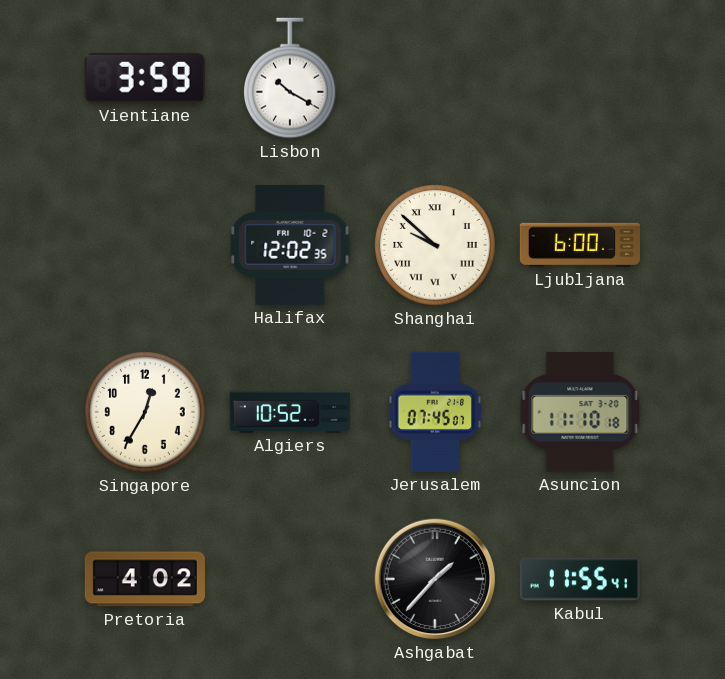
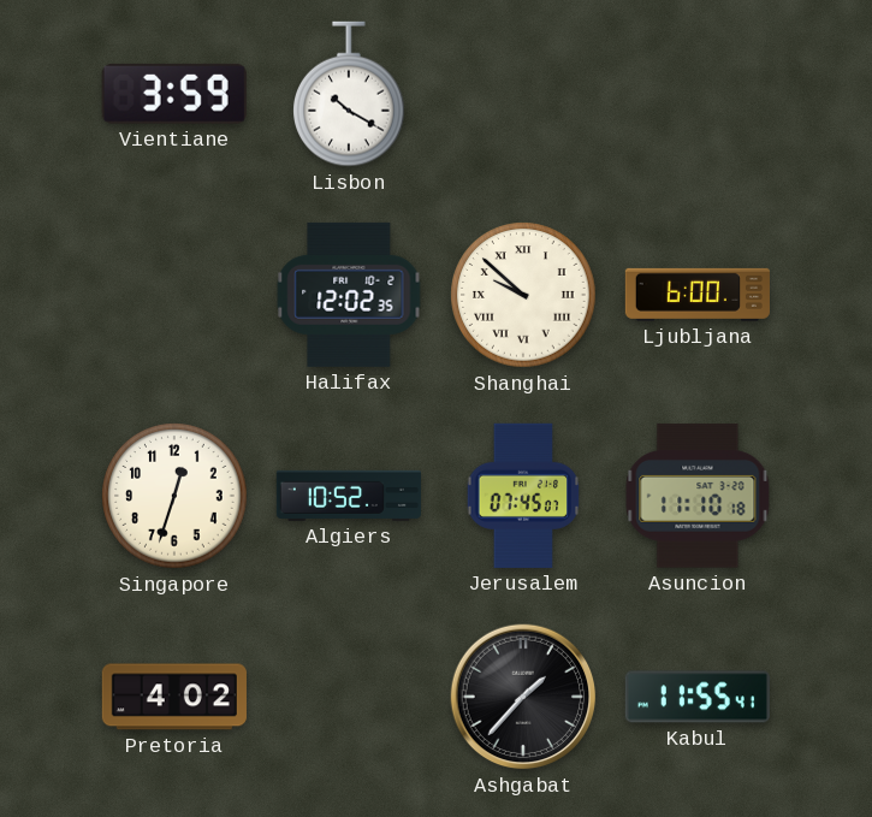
Singapore: 12:35 -> 12:33 (174, 496)
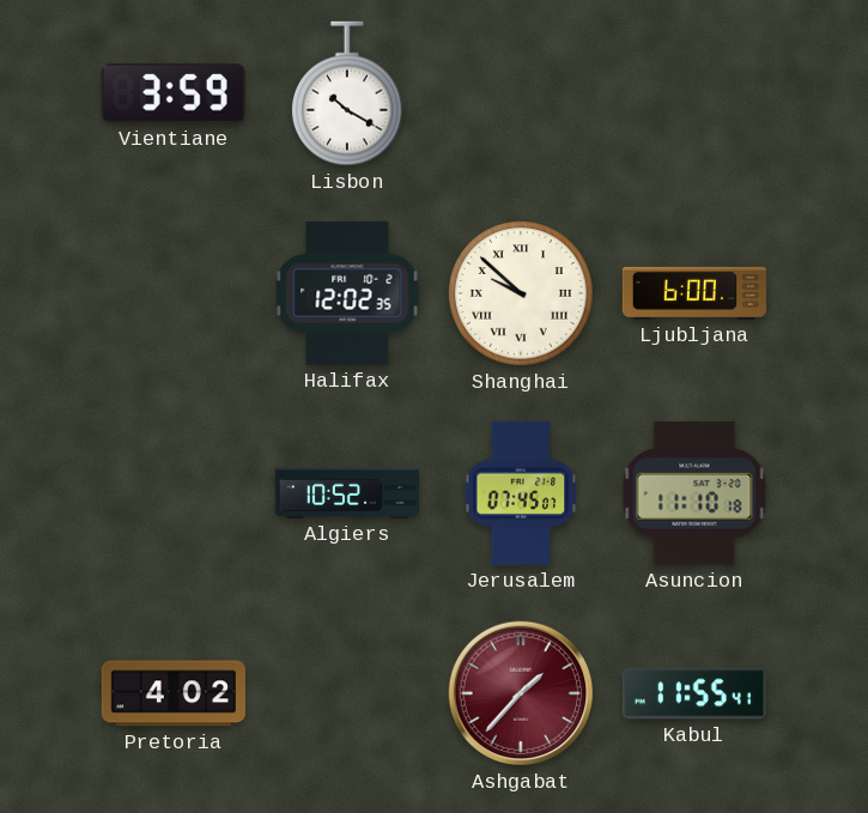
Singapore: 12:33 -> none (174, 496)
Ashgabat dial: black -> burgundy (521, 693)
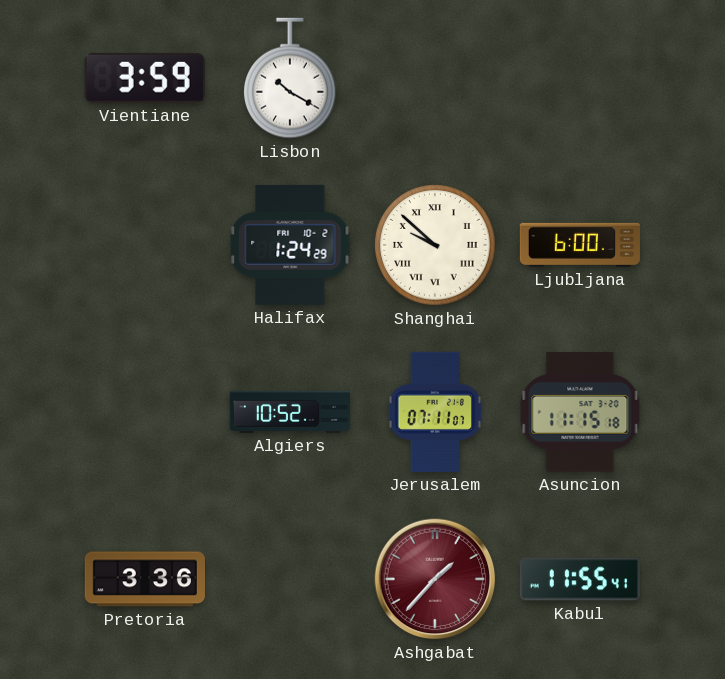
Halifax: 12:02 -> 1:24 (290, 245)
Jerusalem: 07:45 -> 07:11 (435, 412)
Asuncion: 11:10 -> 11:15 (580, 412)
Pretoria: 4:02 -> 3:36 (145, 579)
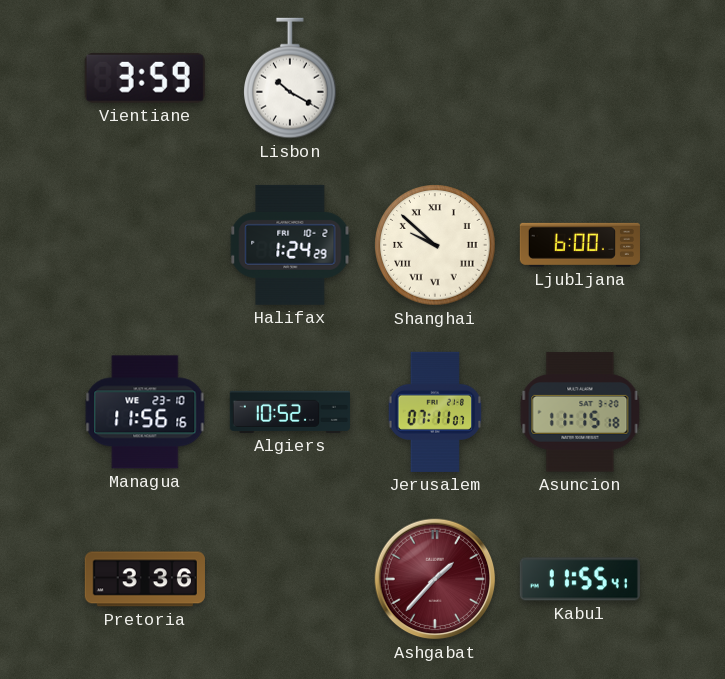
Managua: none -> 11:56 (145, 412)
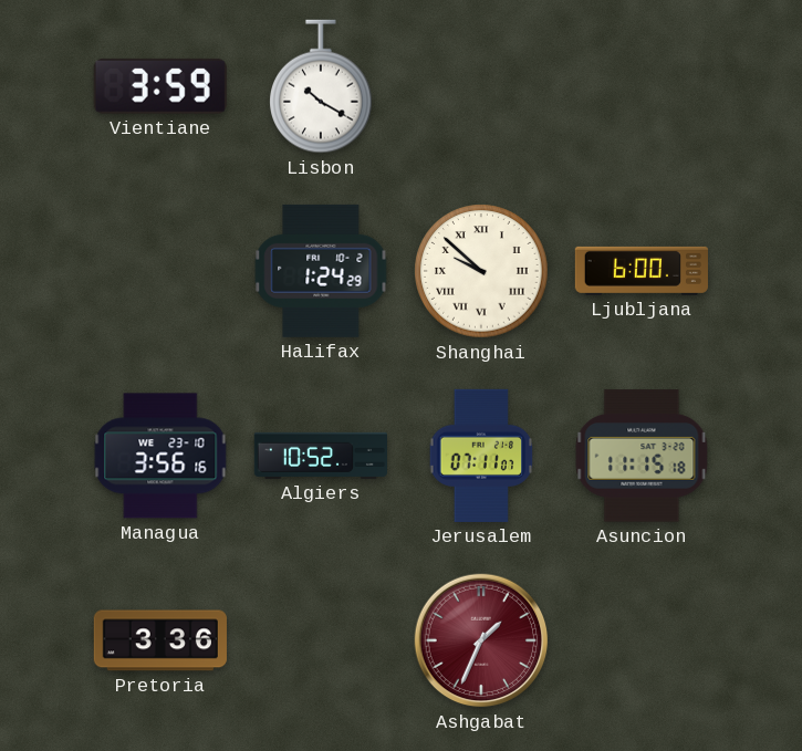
Managua: 11:56 -> 3:56 (160, 456)
Ashgabat: 1:37 -> 1:34 (481, 640)
Kabul: 11:55 -> none (580, 579)
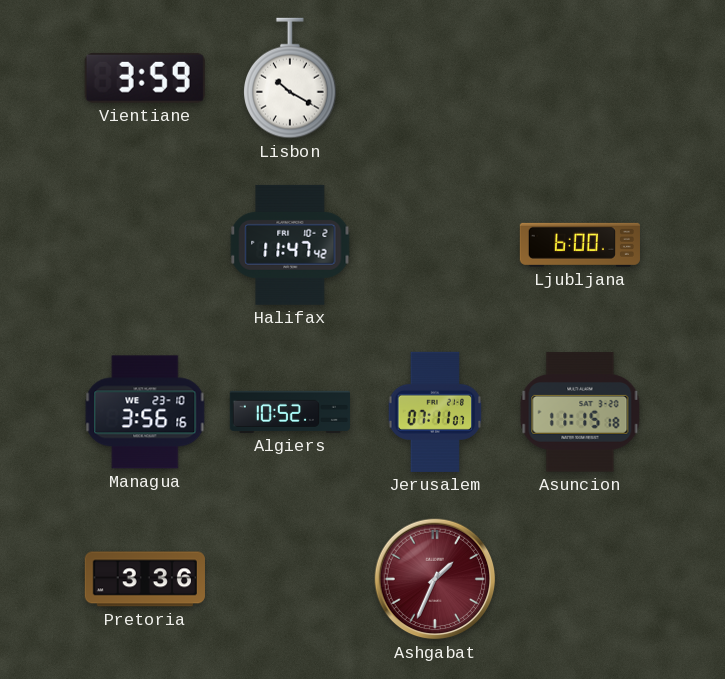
Halifax: 1:24 -> 11:47 (290, 245)
Shanghai: 9:52 -> none (481, 271)
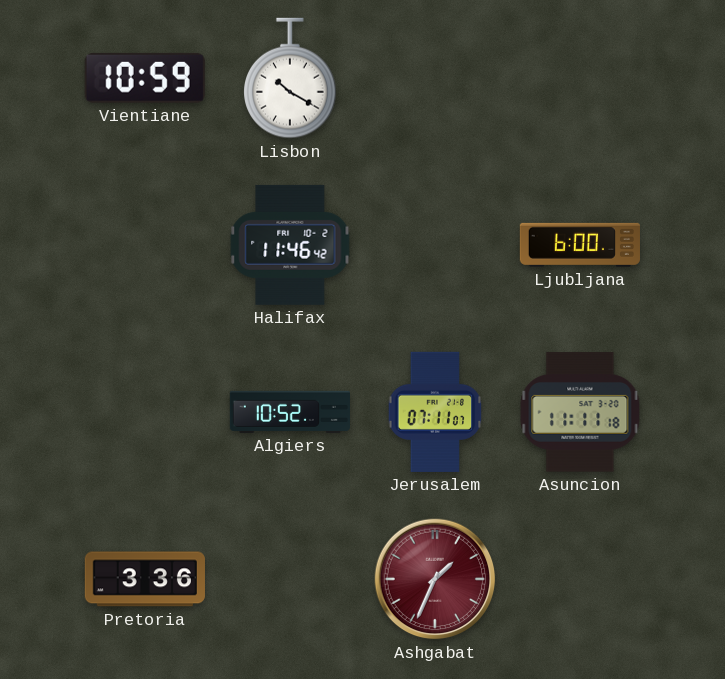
Vientiane: 3:59 -> 10:59 (145, 78)
Halifax: 11:47 -> 11:46 (290, 245)
Managua: 3:56 -> none (145, 412)
Asuncion: 11:15 -> 11:11 (580, 412)
